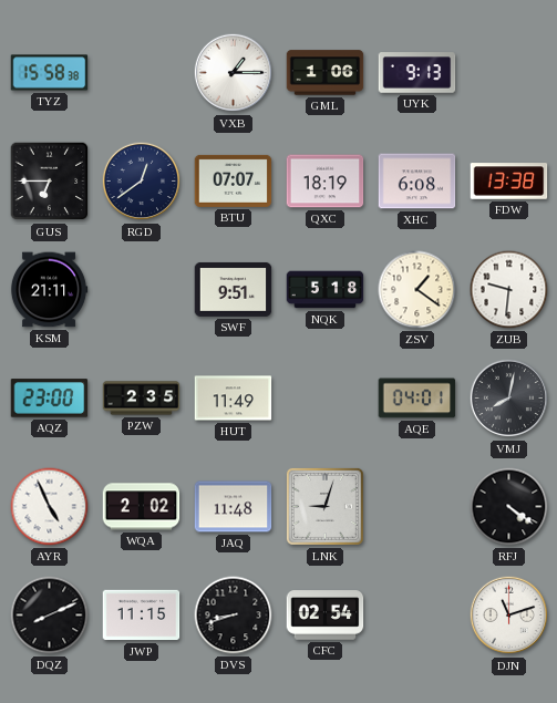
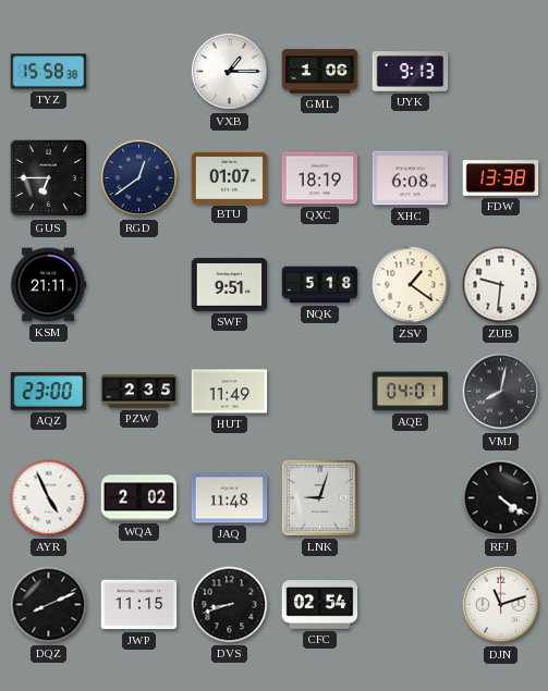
BTU: 07:07 -> 01:07 (230, 177)
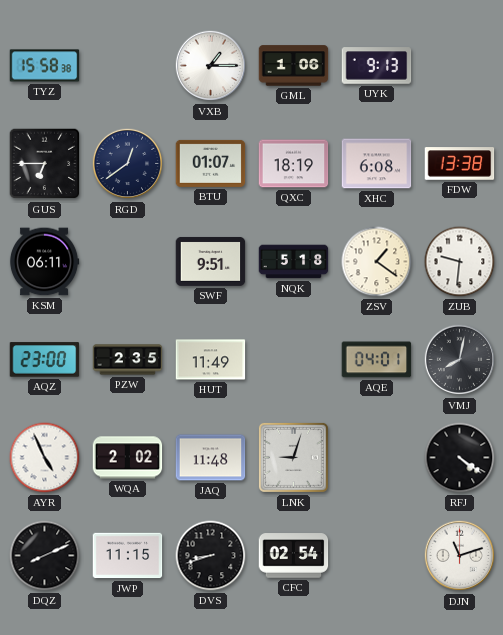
KSM: 21:11 -> 06:11 (44, 262)
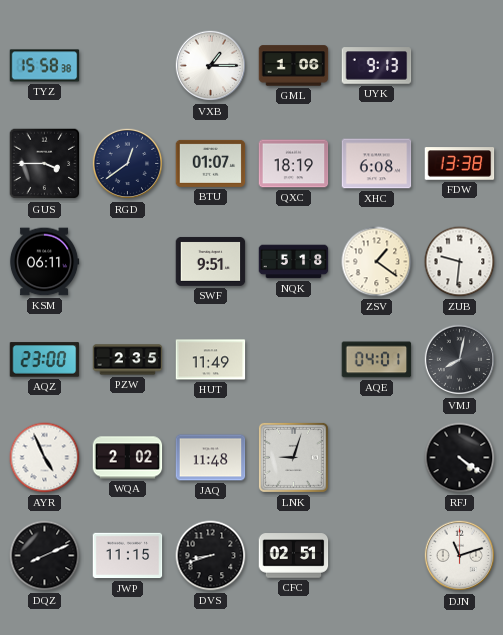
GUS: 6:45 -> 3:45 (45, 164)
CFC: 02:54 -> 02:51 (294, 556)
